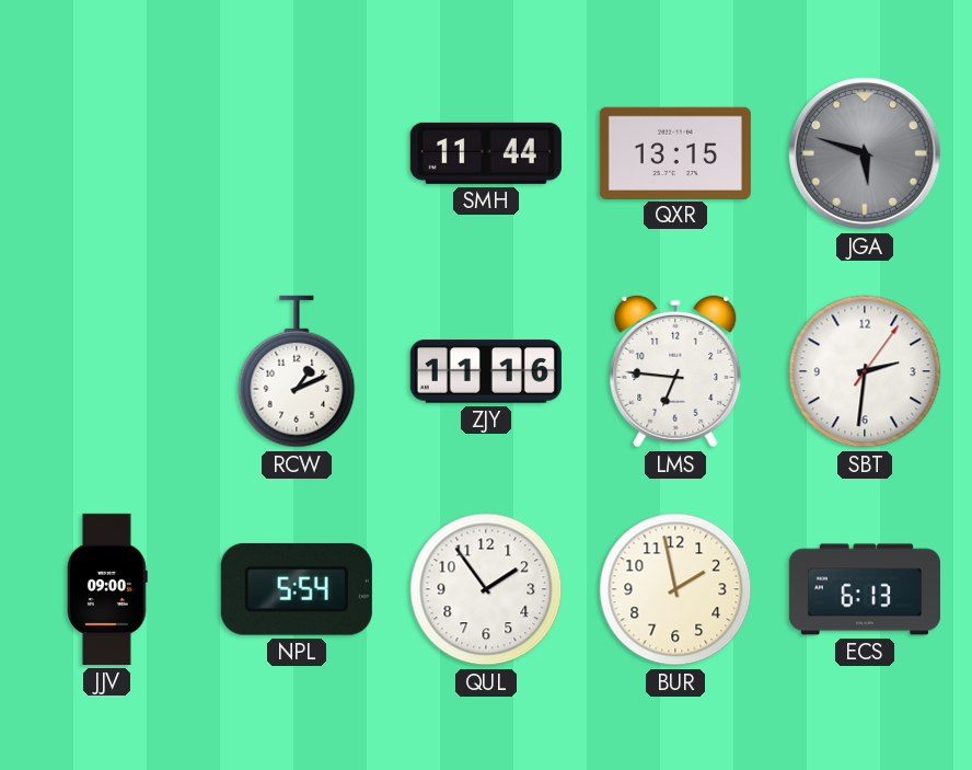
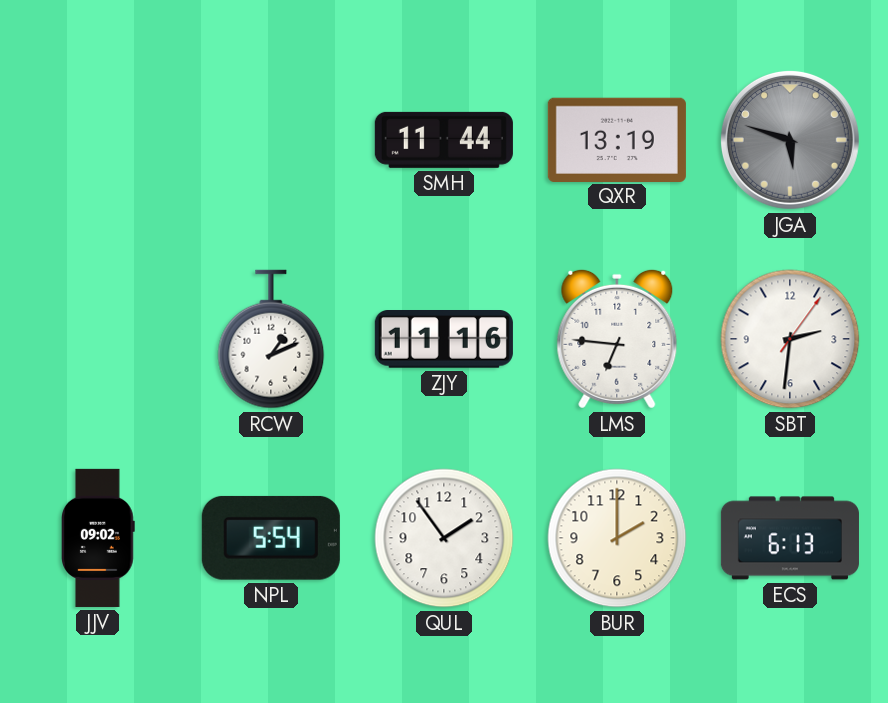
QXR: 13:15 -> 13:19 (617, 139)
JJV: 09:00 -> 09:02 (99, 538)
BUR: 1:58 -> 2:00 (617, 538)
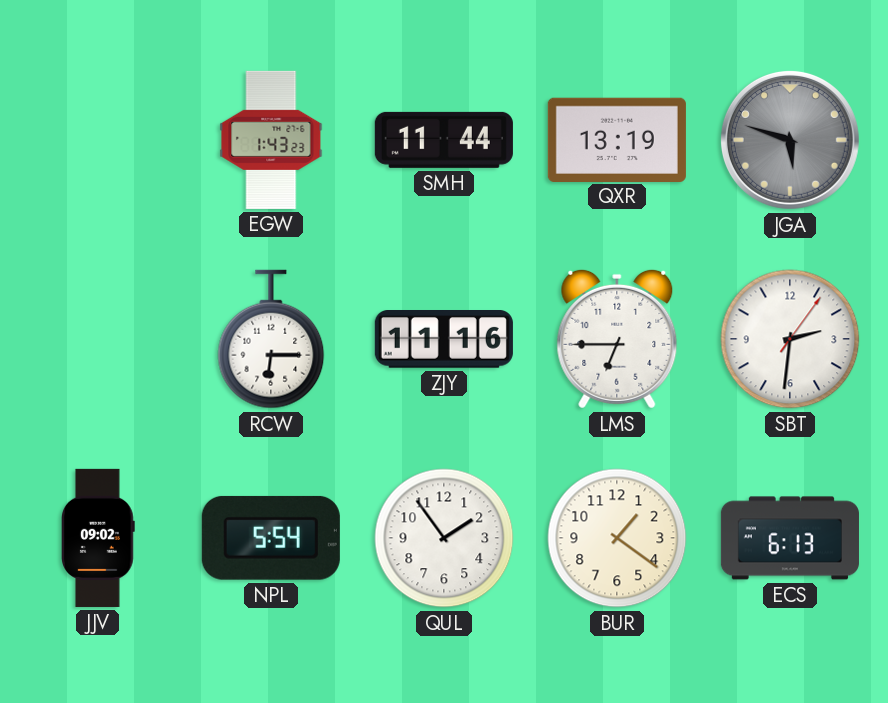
EGW: none -> 1:43 (271, 140)
RCW: 1:11 -> 6:15 (271, 339)
LMS: 6:46 -> 6:45 (617, 339)
BUR: 2:00 -> 1:21 (617, 538)
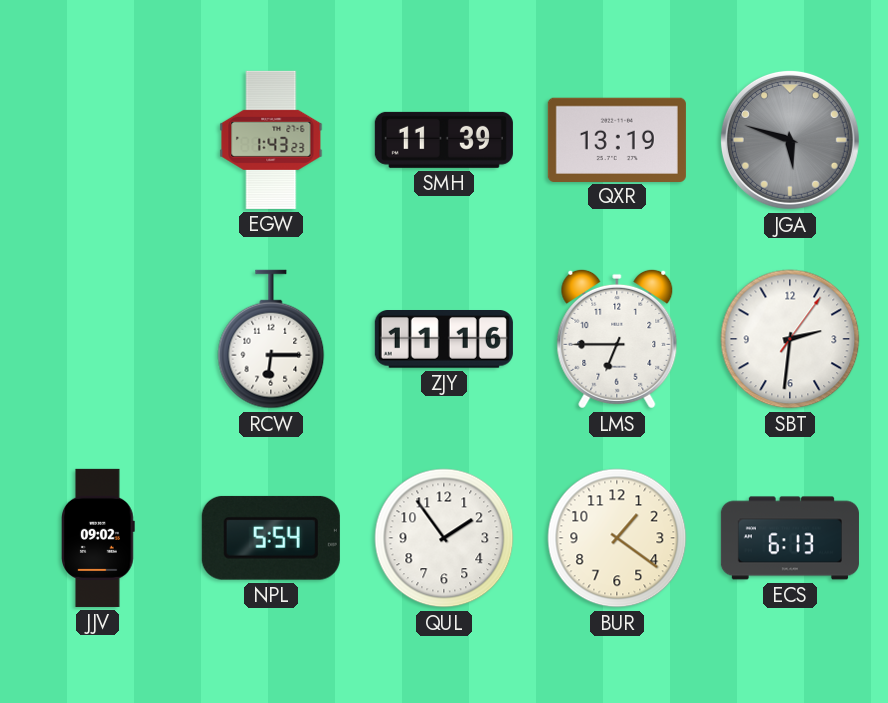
SMH: 11:44 -> 11:39 (444, 140)
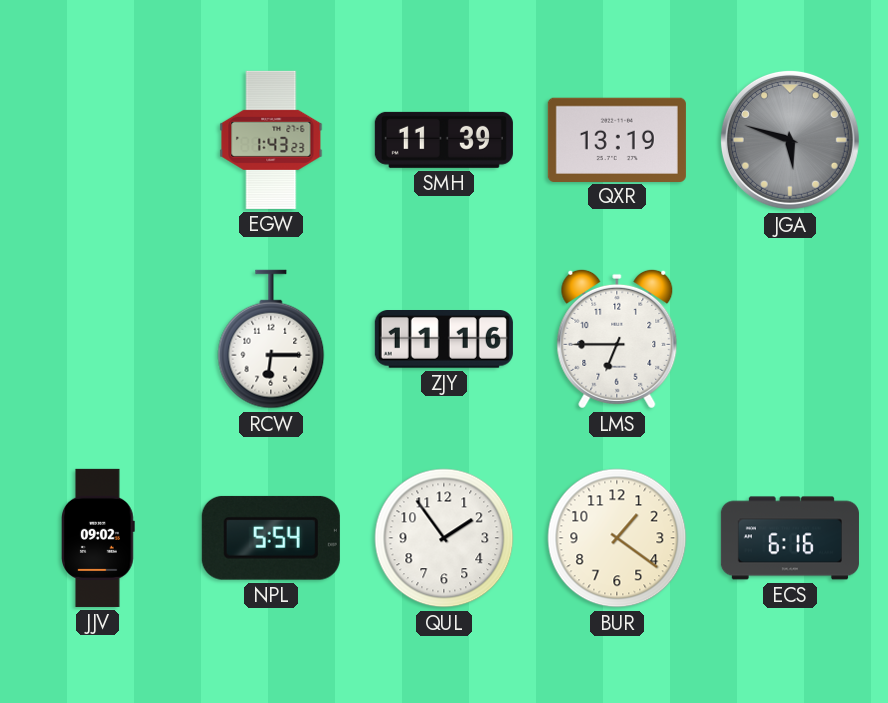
SBT: 2:31 -> none (790, 339)
ECS: 6:13 -> 6:16 (790, 538)
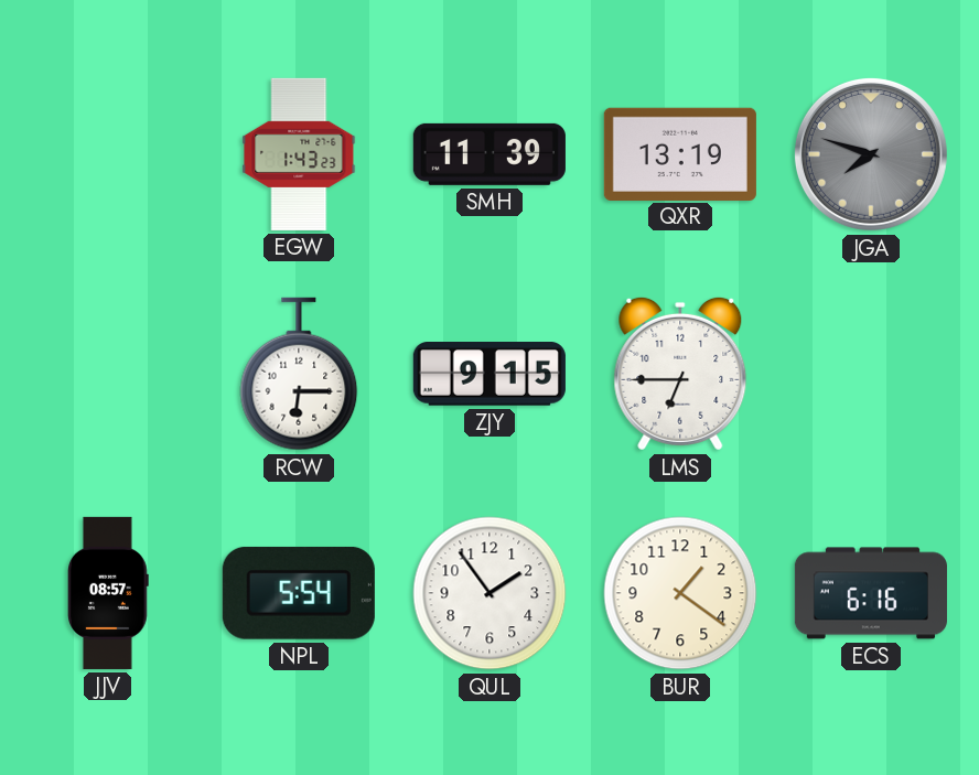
JGA: 5:48 -> 7:48 (871, 154)
ZJY: 11:16 -> 9:15 (489, 375)
JJV: 09:02 -> 08:57 (109, 593)
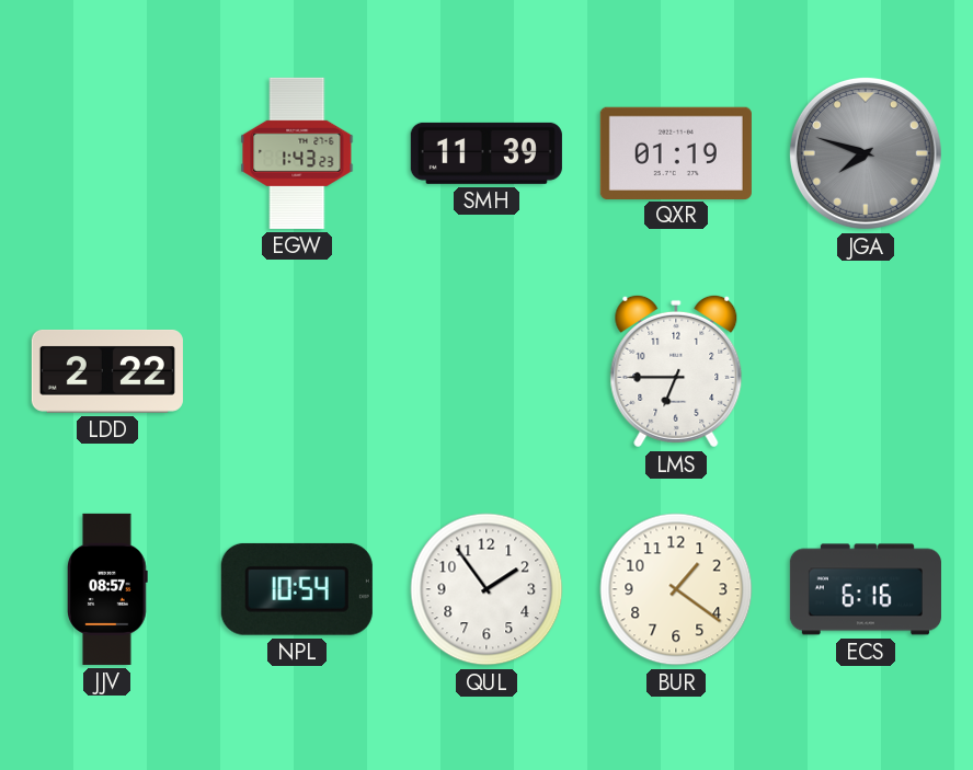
QXR: 13:19 -> 01:19 (676, 152)
LDD: none -> 2:22 (107, 371)
RCW: 6:15 -> none (299, 374)
ZJY: 9:15 -> none (489, 375)
NPL: 5:54 -> 10:54 (297, 589)
